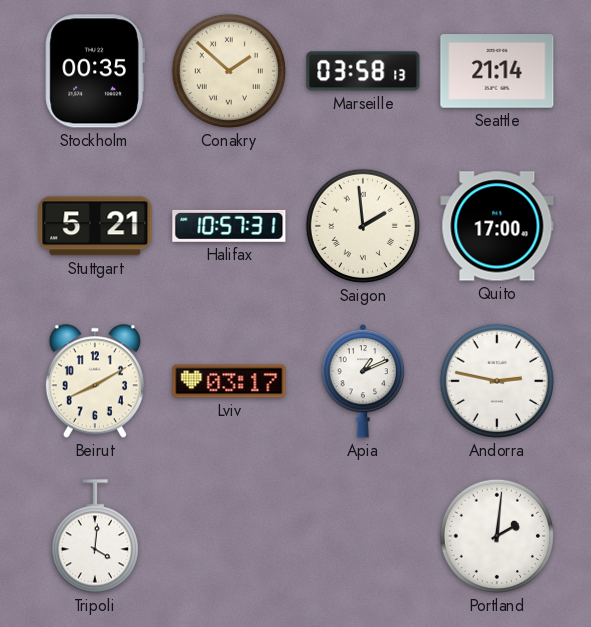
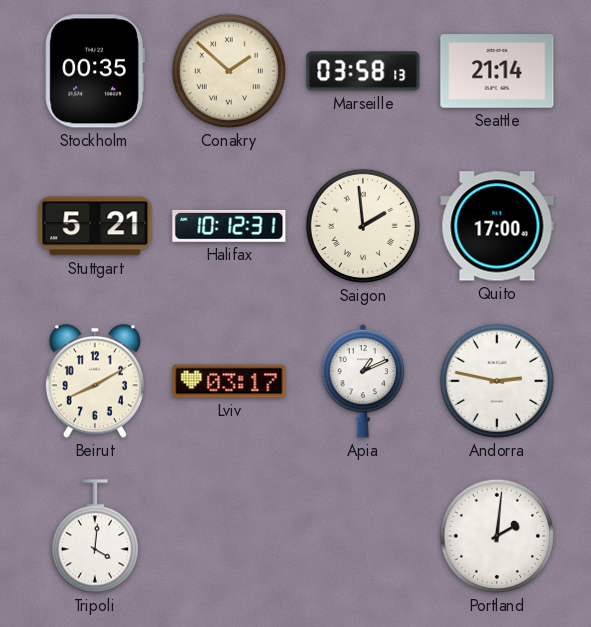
Halifax: 10:57 -> 10:12 (229, 226)
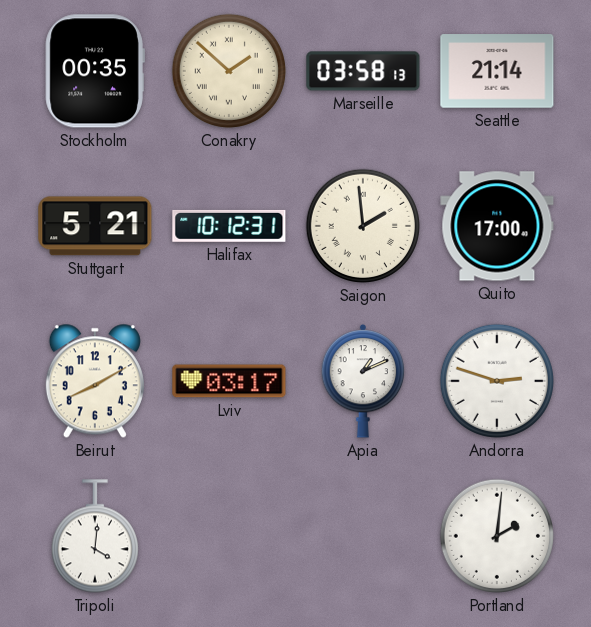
Andorra: 2:47 -> 2:48 (497, 381)
